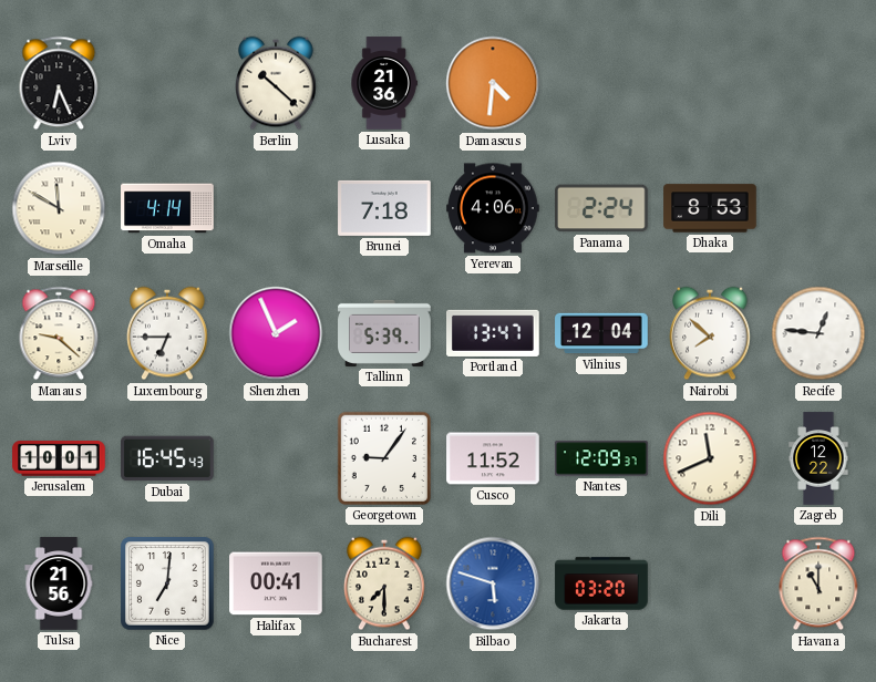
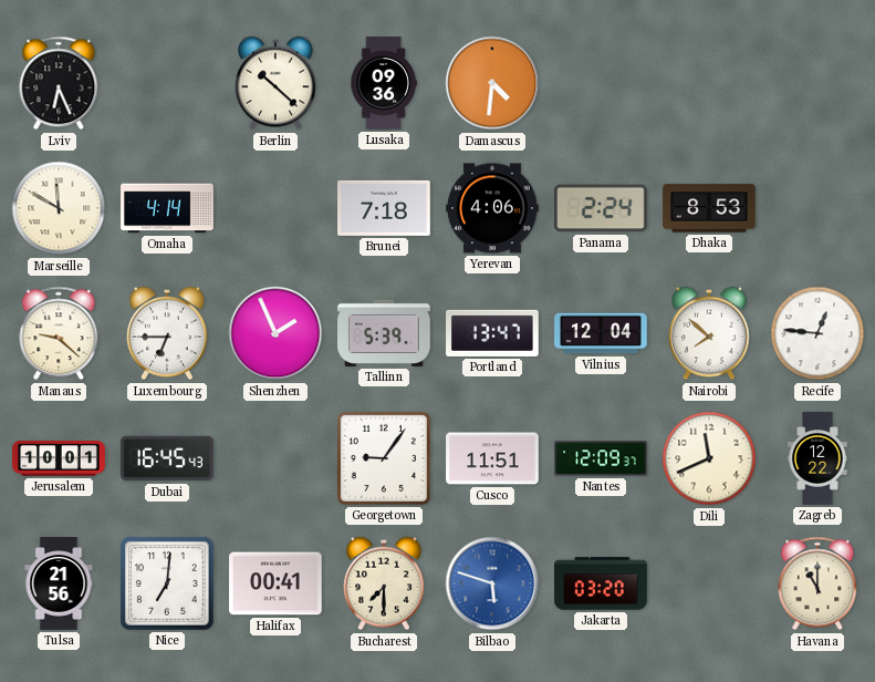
Lusaka: 21:36 -> 09:36 (384, 83)
Cusco: 11:52 -> 11:51 (492, 458)
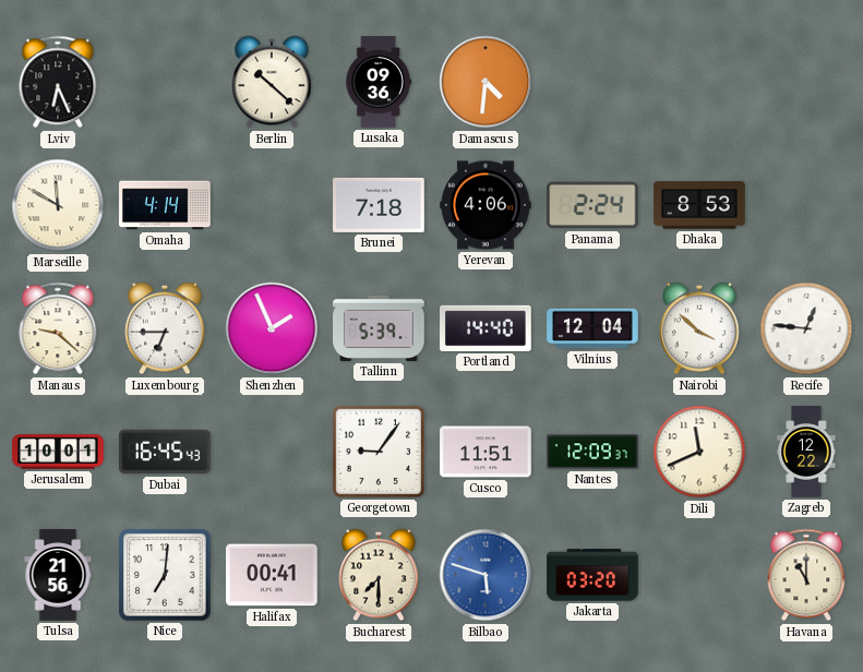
Portland: 13:47 -> 14:40 (487, 328)
Nairobi: 7:52 -> 3:52 (700, 328)
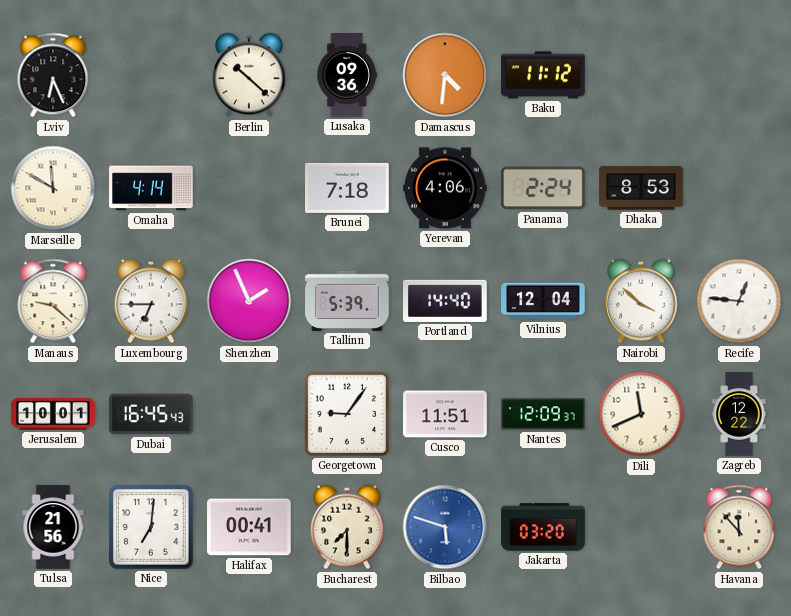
Baku: none -> 11:12 (543, 75)
Havana: 11:00 -> 11:53 (739, 527)
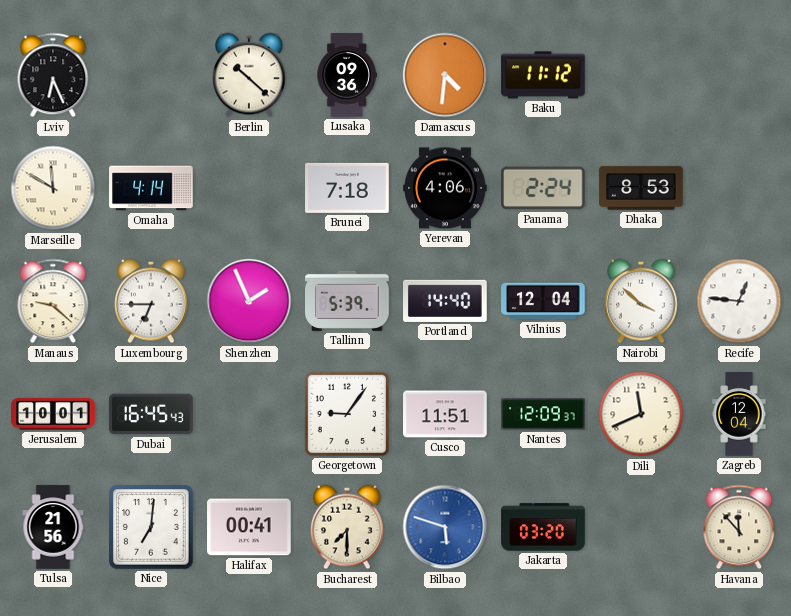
Zagreb: 12:22 -> 12:04 (739, 414)
